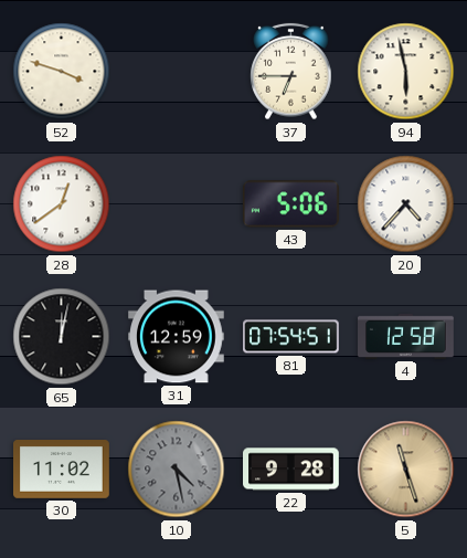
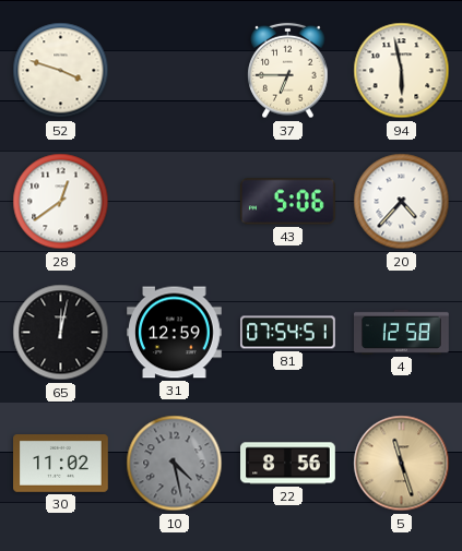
22: 9:28 -> 8:56 (288, 464)
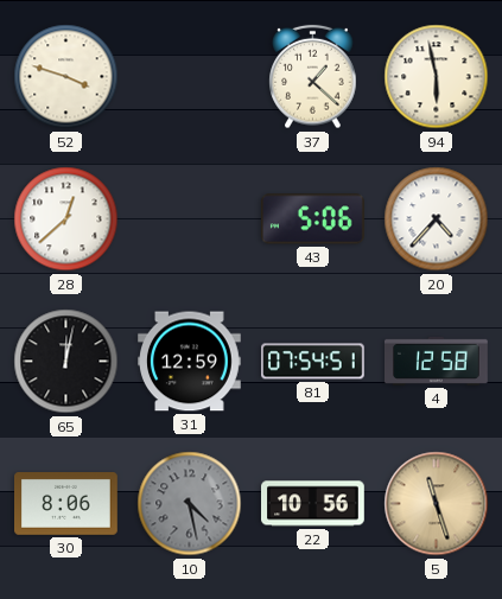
37: 6:45 -> 1:22 (313, 77)
28: 12:39 -> 12:38 (66, 219)
30: 11:02 -> 8:06 (66, 504)
22: 8:56 -> 10:56 (313, 504)
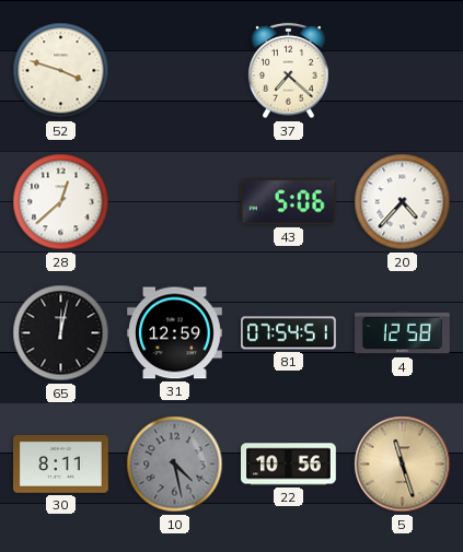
37: 1:22 -> 7:22 (289, 71)
94: 5:58 -> none (437, 77)
30: 8:06 -> 8:11 (61, 465)
